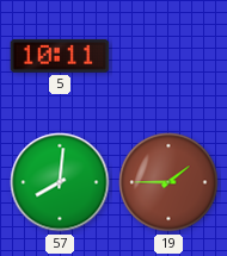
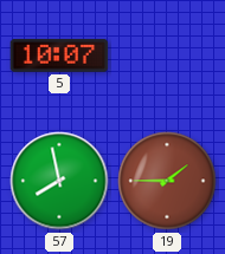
5: 10:11 -> 10:07 (59, 56)
57: 8:01 -> 7:58 (59, 181)
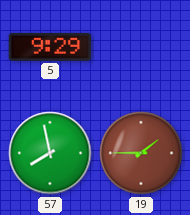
5: 10:07 -> 9:29 (50, 47)
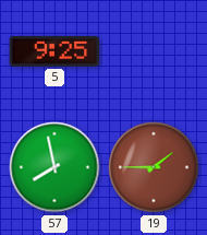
5: 9:29 -> 9:25 (54, 51)
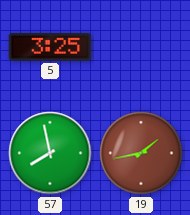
5: 9:25 -> 3:25 (50, 47)
19: 1:45 -> 1:43 (141, 153)
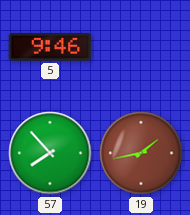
5: 3:25 -> 9:46 (50, 47)
57: 7:58 -> 7:53 (50, 153)
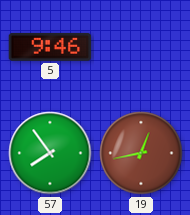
57: 7:53 -> 7:54 (50, 153)
19: 1:43 -> 12:43 (141, 153)
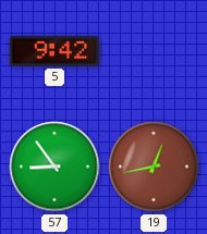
5: 9:46 -> 9:42 (54, 51)
57: 7:54 -> 8:54 (54, 167)
